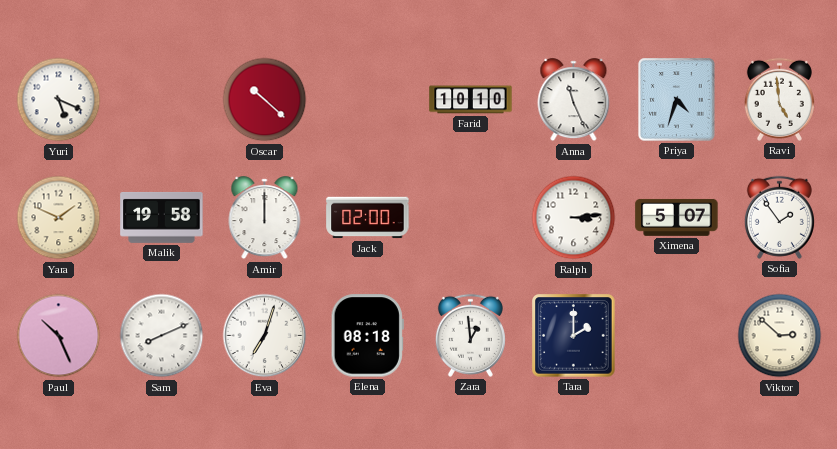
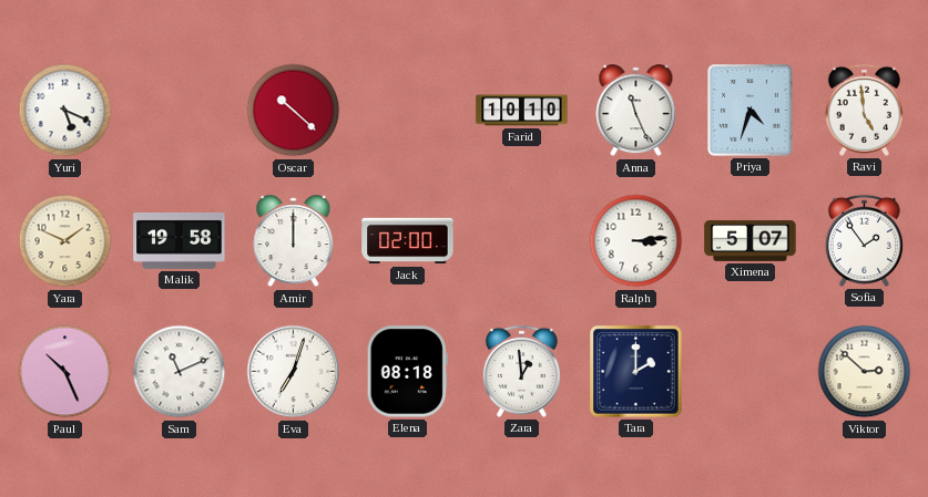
Sam: 8:11 -> 11:11 (180, 372)
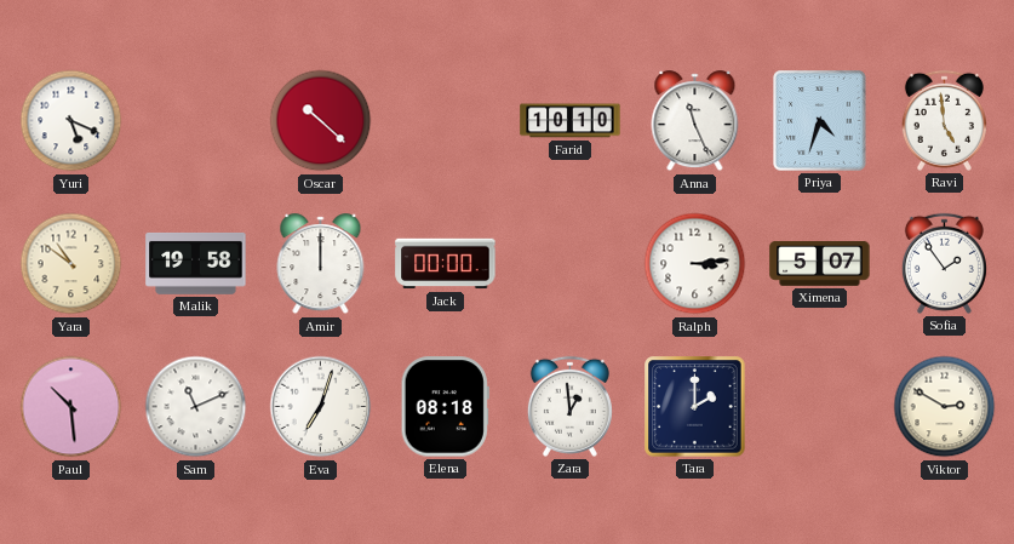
Yara: 1:49 -> 10:51 (71, 264)
Jack: 02:00 -> 00:00 (446, 264)
Paul: 10:26 -> 10:29 (71, 407)
Viktor: 2:52 -> 2:50 (945, 407)
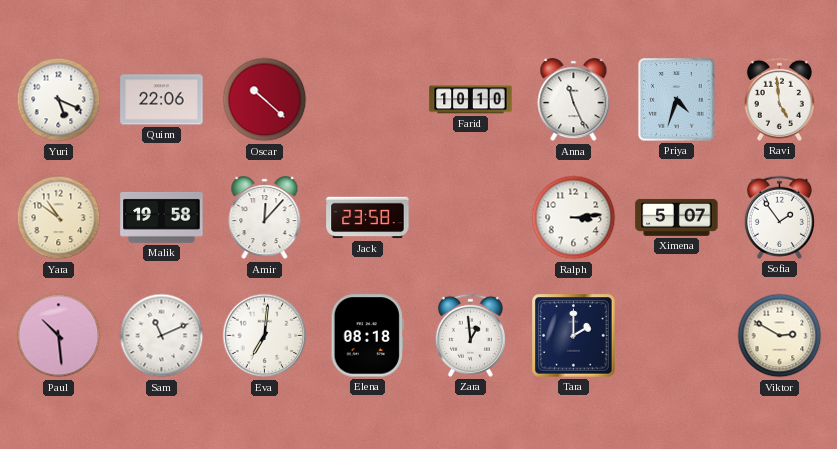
Quinn: none -> 22:06 (162, 100)
Amir: 12:00 -> 12:07 (265, 218)
Jack: 00:00 -> 23:58 (368, 218)
Eva: 7:03 -> 7:01 (265, 336)
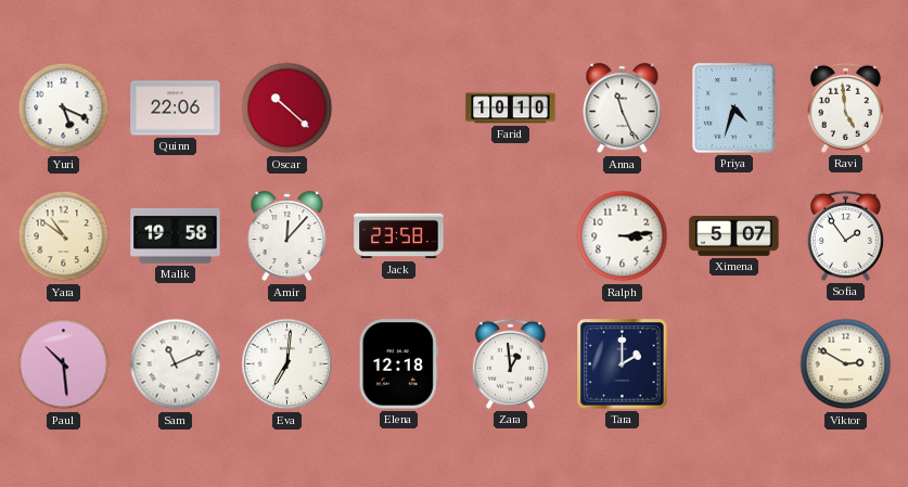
Elena: 08:18 -> 12:18 (398, 364)
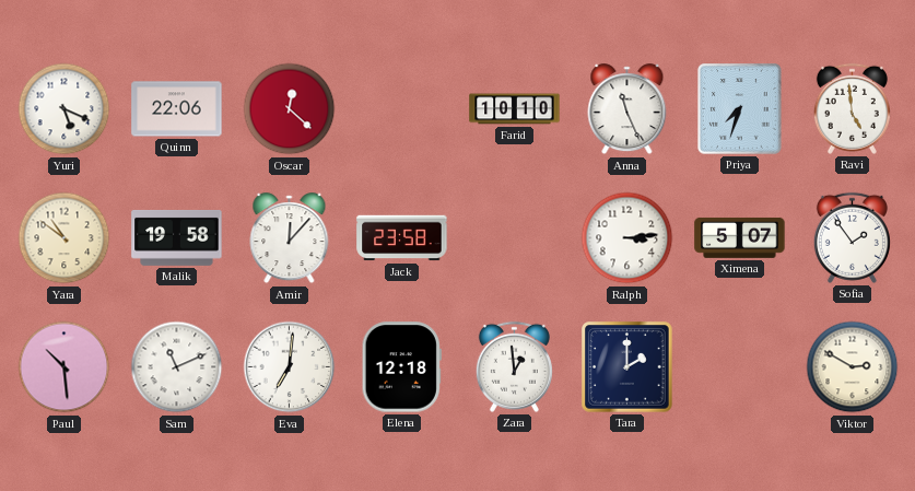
Oscar: 10:22 -> 12:22 (290, 109)
Priya: 4:33 -> 7:33 (740, 109)
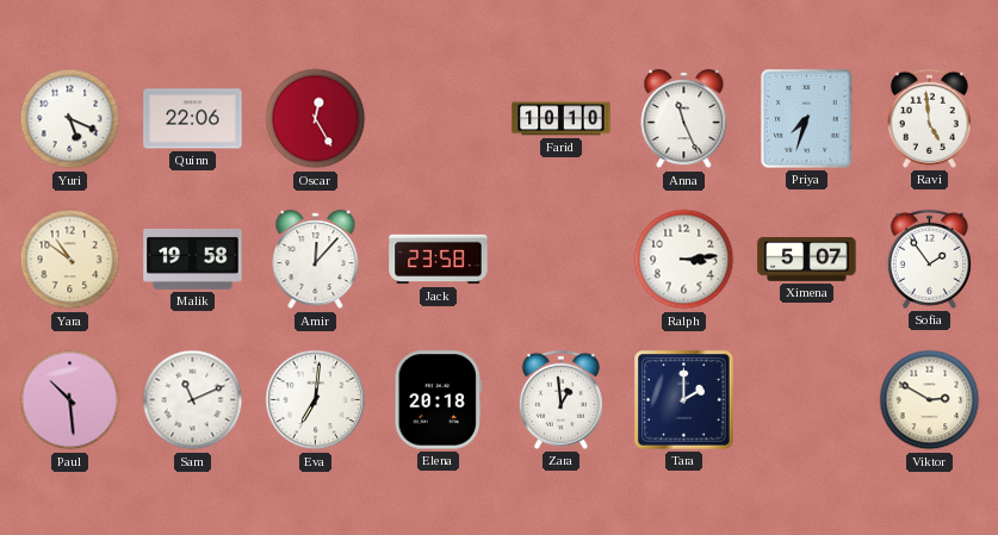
Oscar: 12:22 -> 12:25 (316, 119)
Elena: 12:18 -> 20:18 (438, 400)
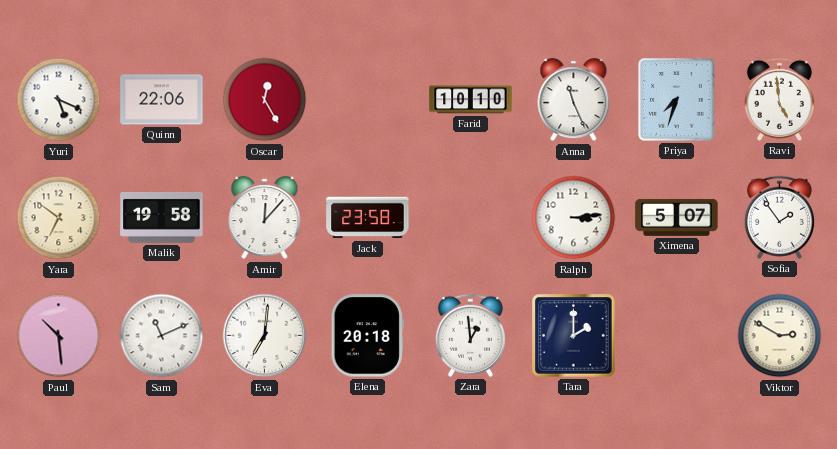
Yara: 10:51 -> 6:51 (59, 218)
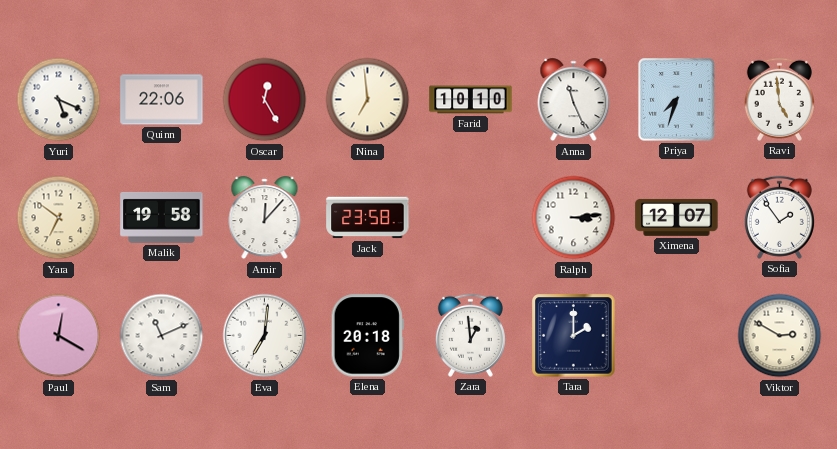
Nina: none -> 6:59 (368, 100)
Ximena: 5:07 -> 12:07 (677, 217)
Paul: 10:29 -> 12:20 (59, 336)
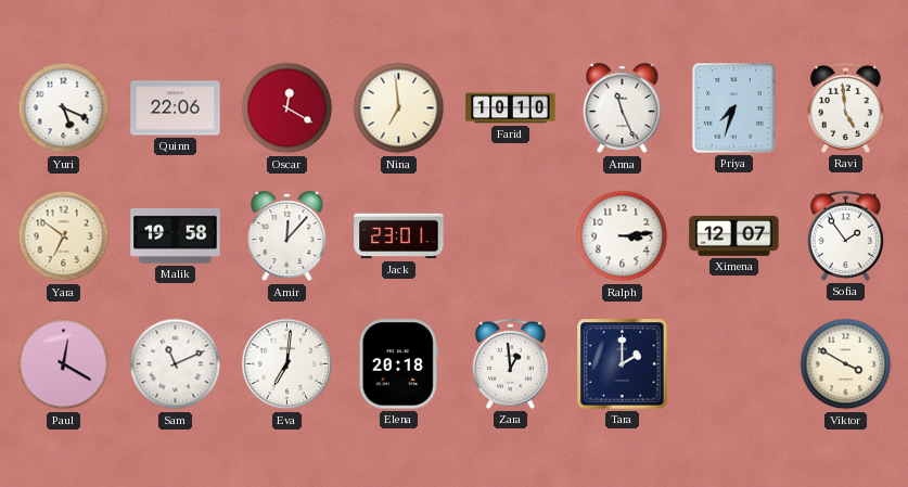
Oscar: 12:25 -> 12:20 (287, 108)
Jack: 23:58 -> 23:01 (399, 236)
Viktor: 2:50 -> 3:50 (846, 364)
